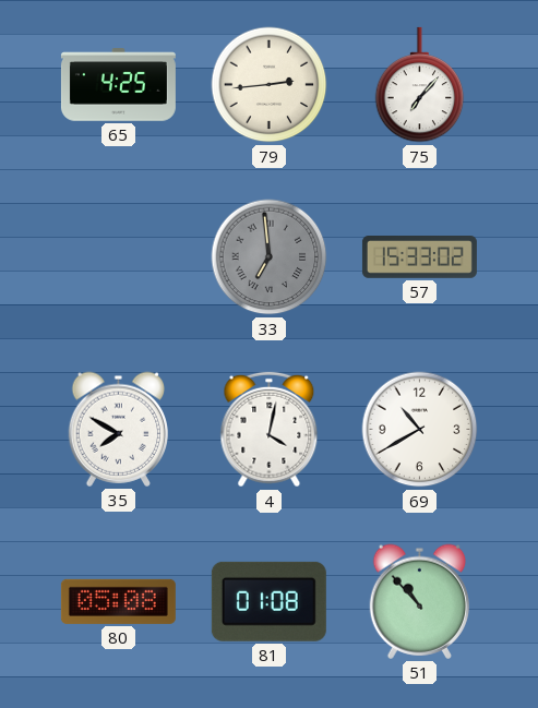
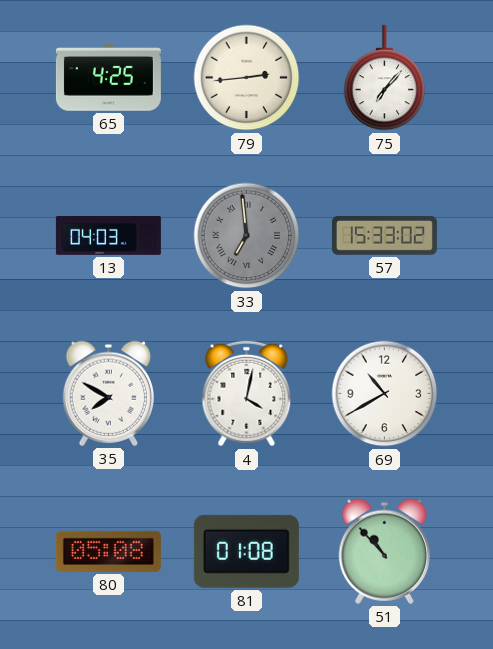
13: none -> 04:03 (108, 235)
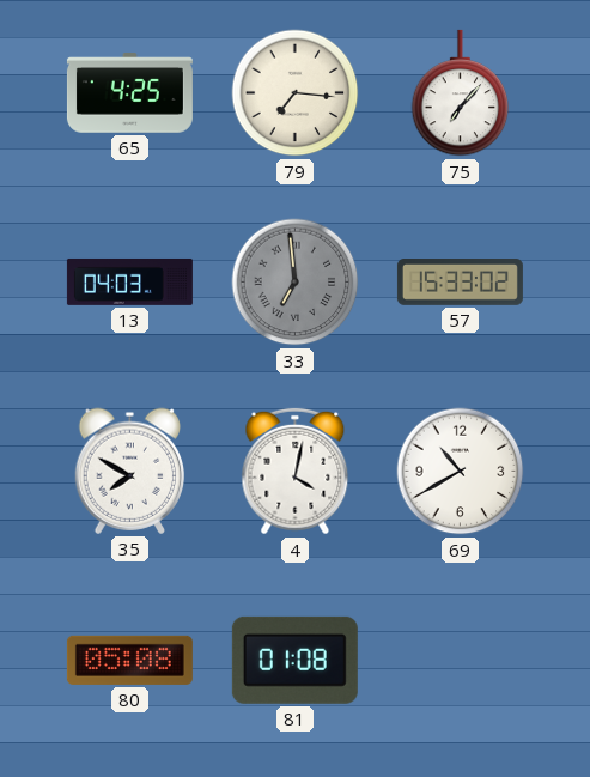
79: 2:44 -> 7:16 (296, 93)
51: 10:53 -> none (384, 551)
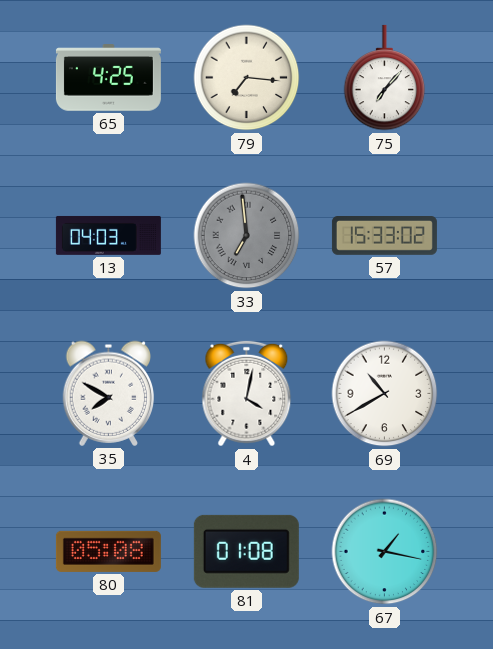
67: none -> 1:17 (385, 552)
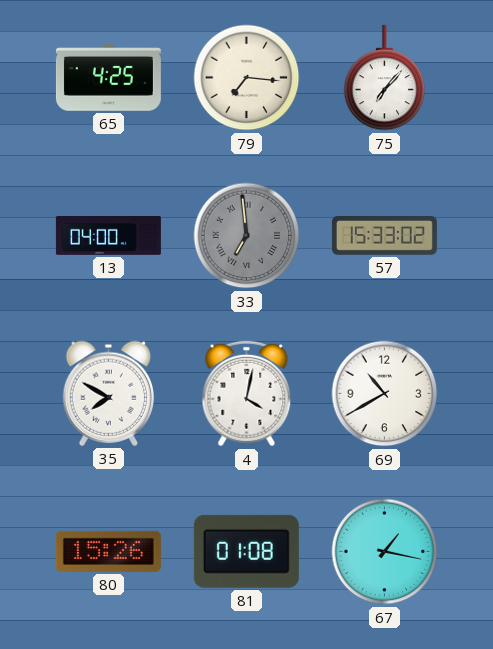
13: 04:03 -> 04:00 (108, 235)
80: 05:08 -> 15:26 (108, 551)
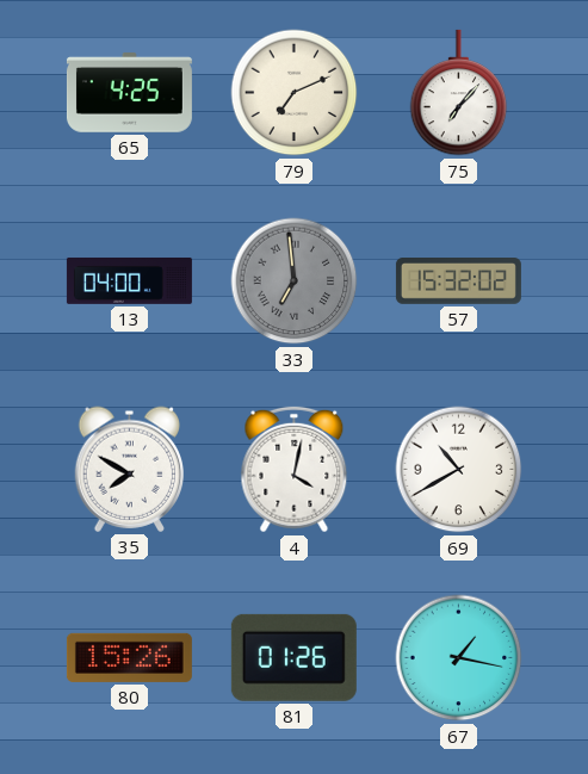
79: 7:16 -> 7:11 (295, 93)
57: 15:33 -> 15:32 (458, 281)
81: 01:08 -> 01:26 (293, 657)
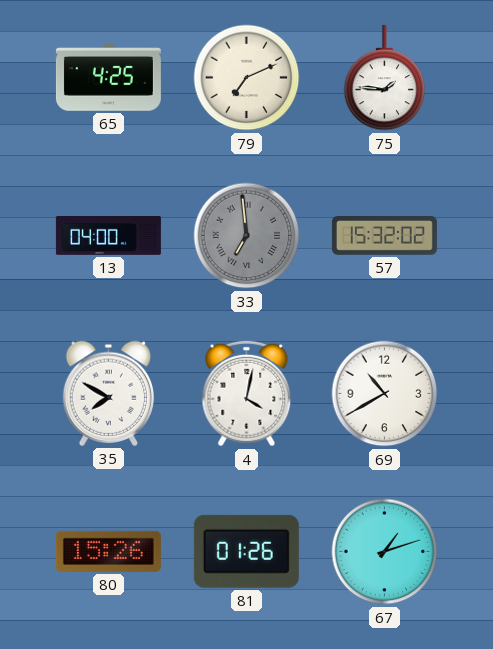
75: 7:07 -> 1:46 (385, 78)
67: 1:17 -> 1:12 (385, 552)
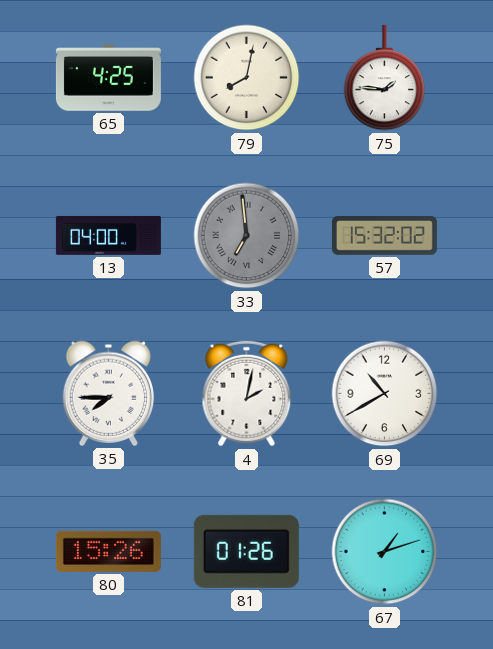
79: 7:11 -> 8:02 (247, 78)
35: 7:50 -> 7:45 (108, 393)
4: 4:02 -> 2:02 (247, 394)
